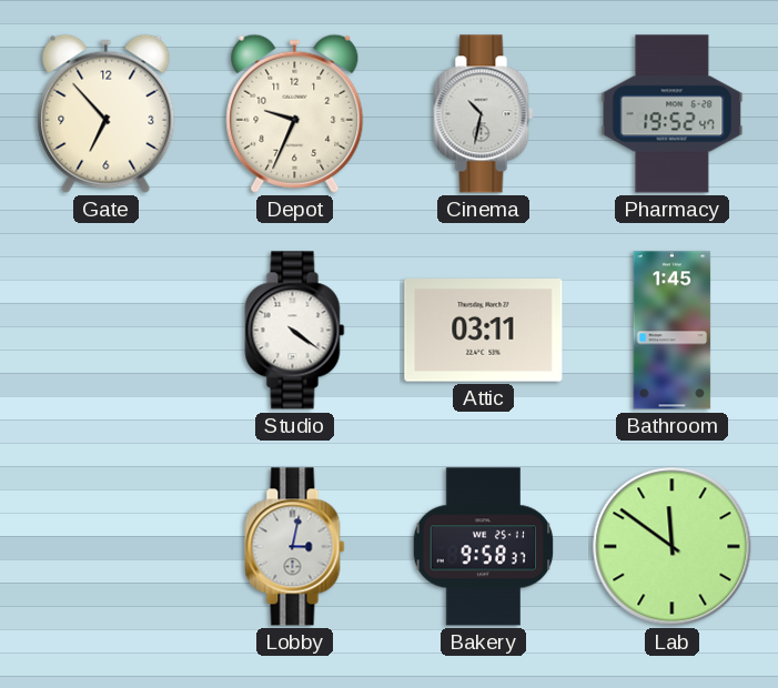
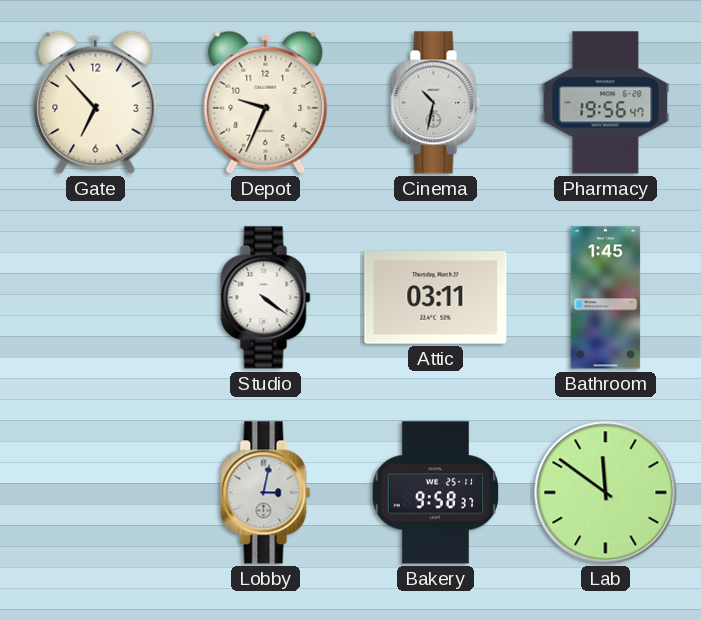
Pharmacy: 19:52 -> 19:56 (606, 103)
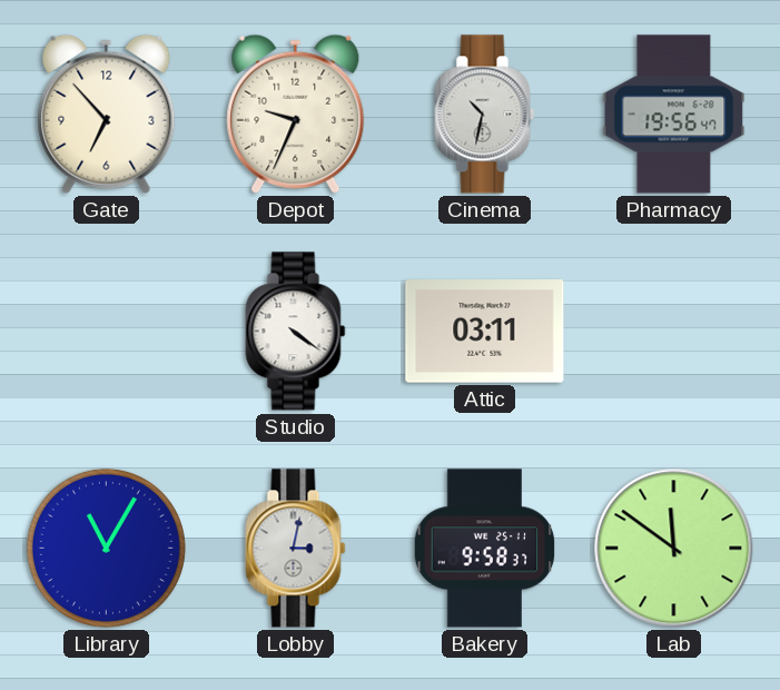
Bathroom: 1:45 -> none (606, 298)
Library: none -> 11:05 (106, 548)
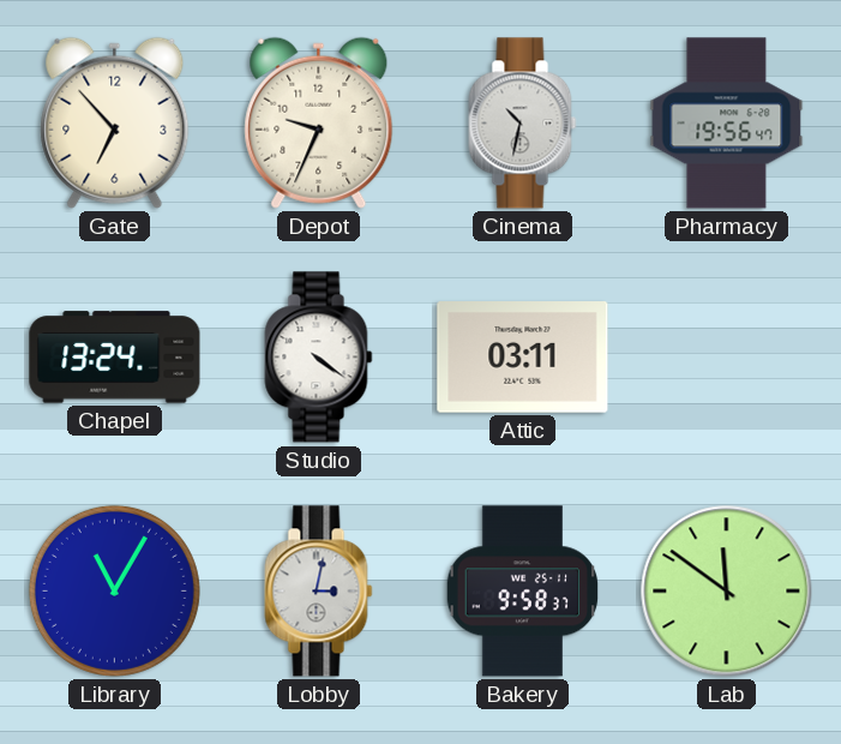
Chapel: none -> 13:24 (115, 358)
